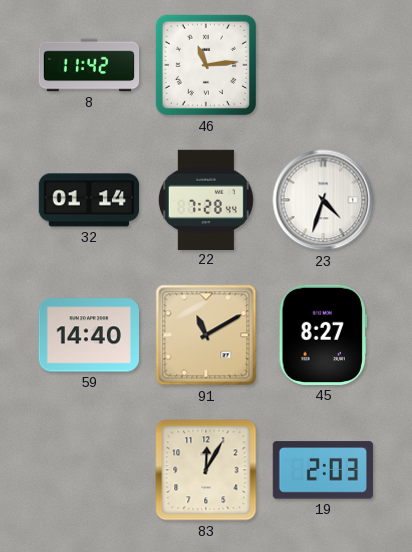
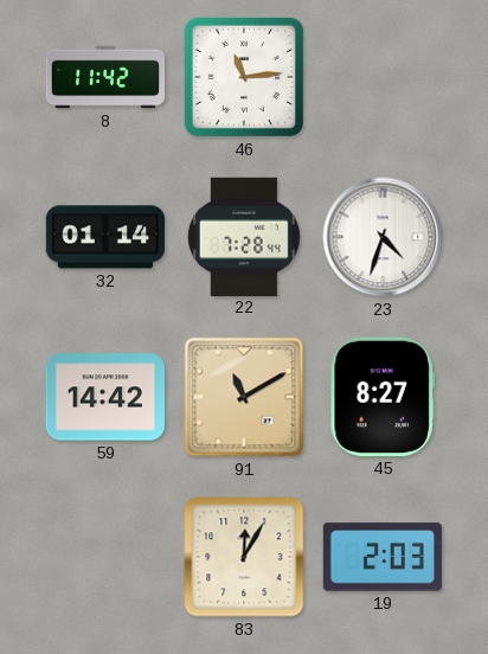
59: 14:40 -> 14:42 (104, 397)
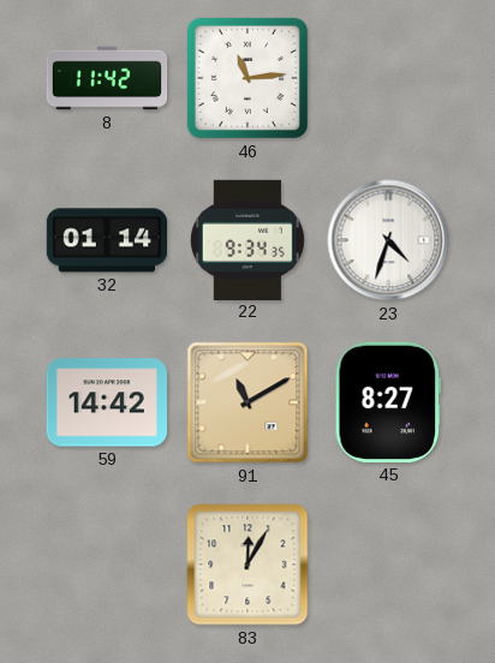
22: 7:28 -> 9:34 (247, 239)
19: 2:03 -> none (383, 557)
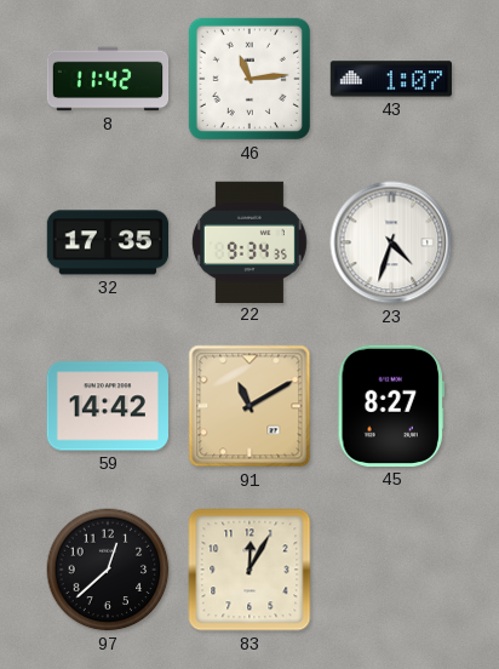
43: none -> 1:07 (390, 79)
32: 01:14 -> 17:35 (107, 242)
97: none -> 12:38 (108, 570)
